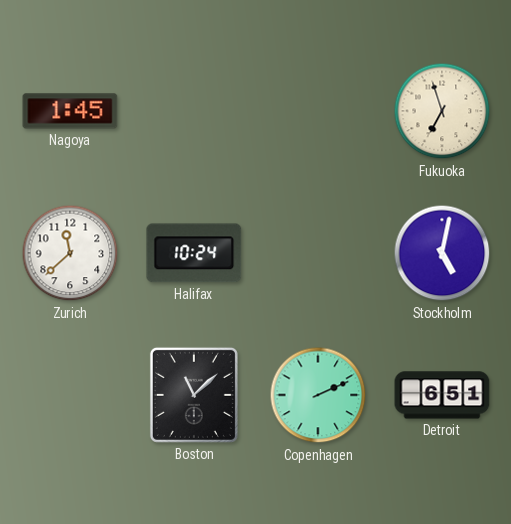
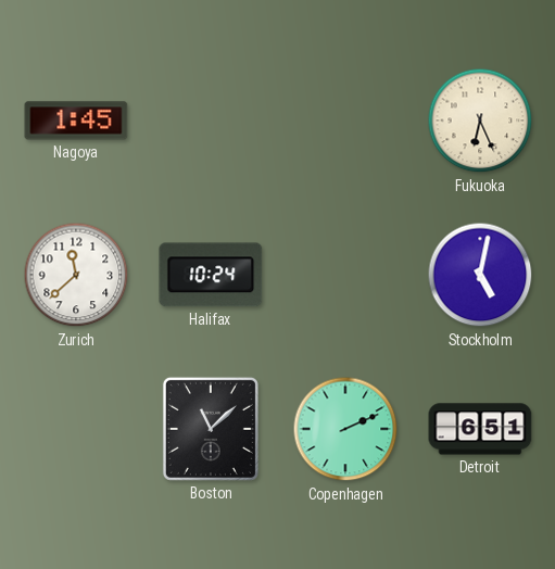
Fukuoka: 6:57 -> 6:26 (480, 121)
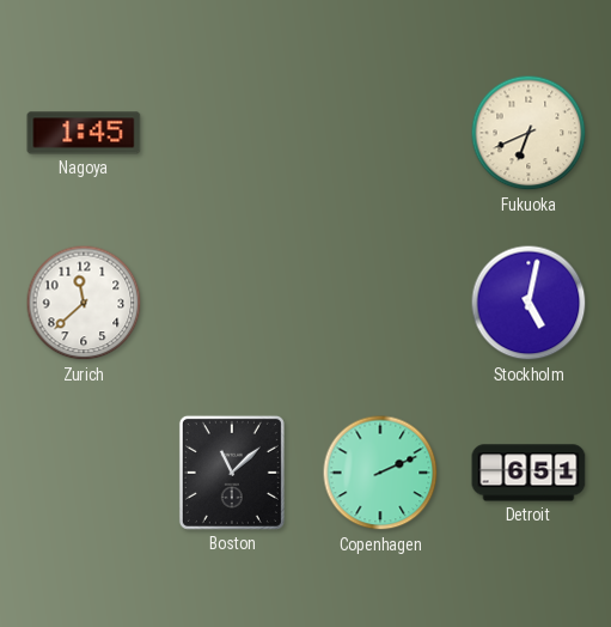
Fukuoka: 6:26 -> 6:41 (528, 133)
Halifax: 10:24 -> none (211, 275)
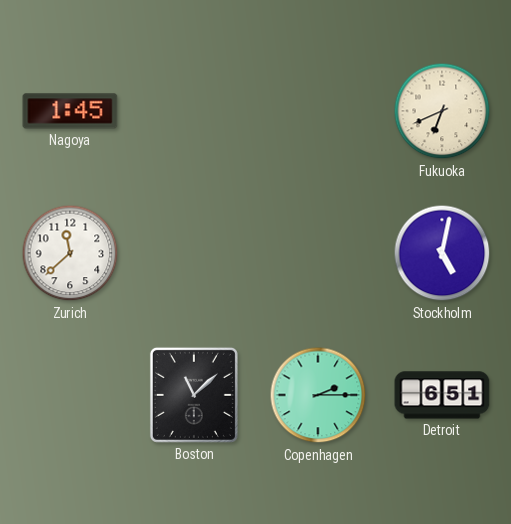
Copenhagen: 2:11 -> 2:15 (318, 395)
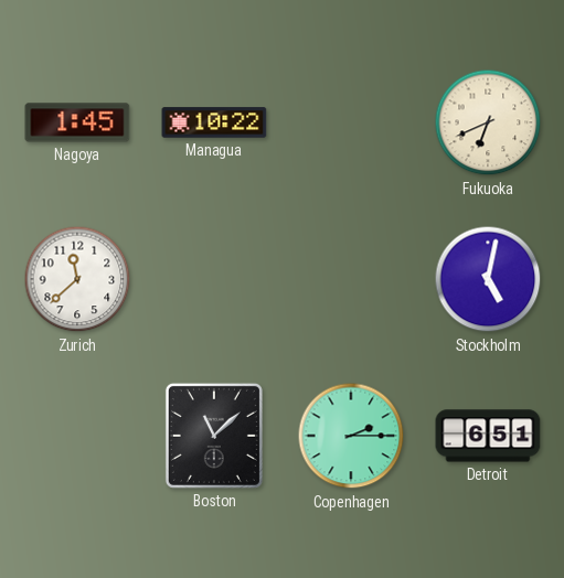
Managua: none -> 10:22 (214, 122)
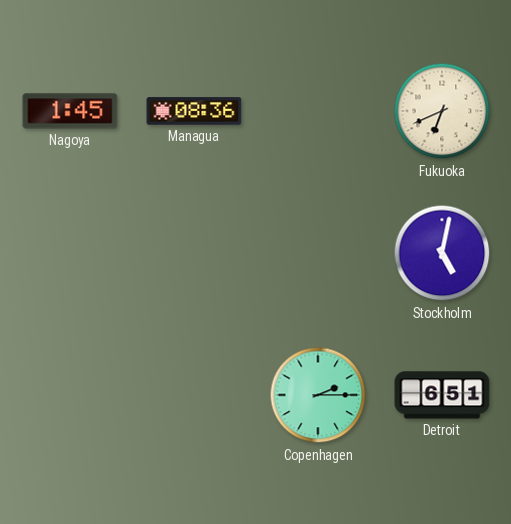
Managua: 10:22 -> 08:36 (194, 111)
Zurich: 11:38 -> none (77, 279)
Boston: 11:08 -> none (214, 436)
